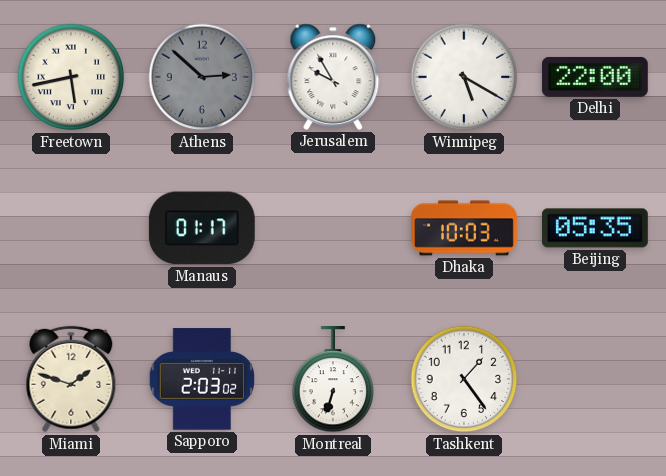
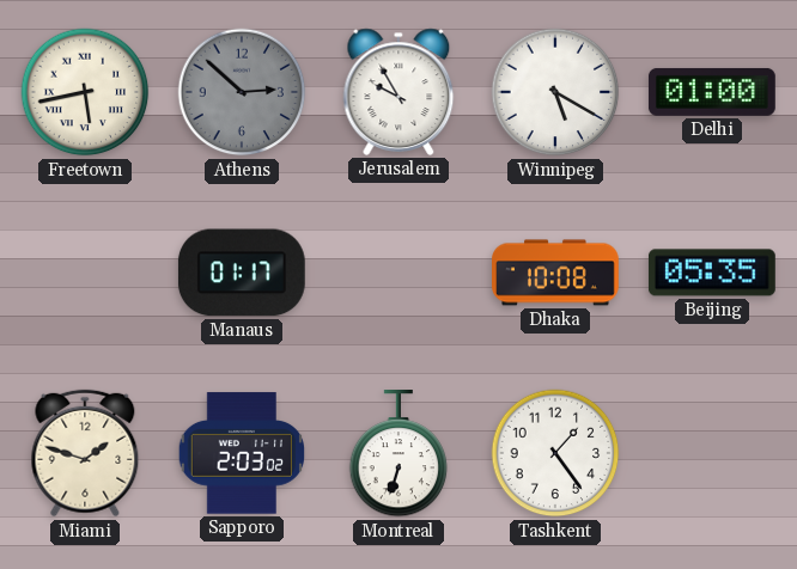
Delhi: 22:00 -> 01:00 (712, 92)
Dhaka: 10:03 -> 10:08 (556, 273)
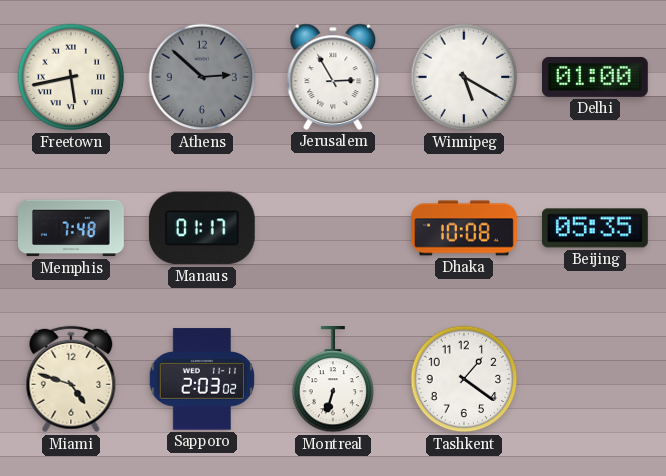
Jerusalem: 9:55 -> 2:55 (333, 77)
Memphis: none -> 7:48 (72, 228)
Miami: 1:48 -> 4:48 (71, 379)
Tashkent: 1:24 -> 1:21 (464, 379)
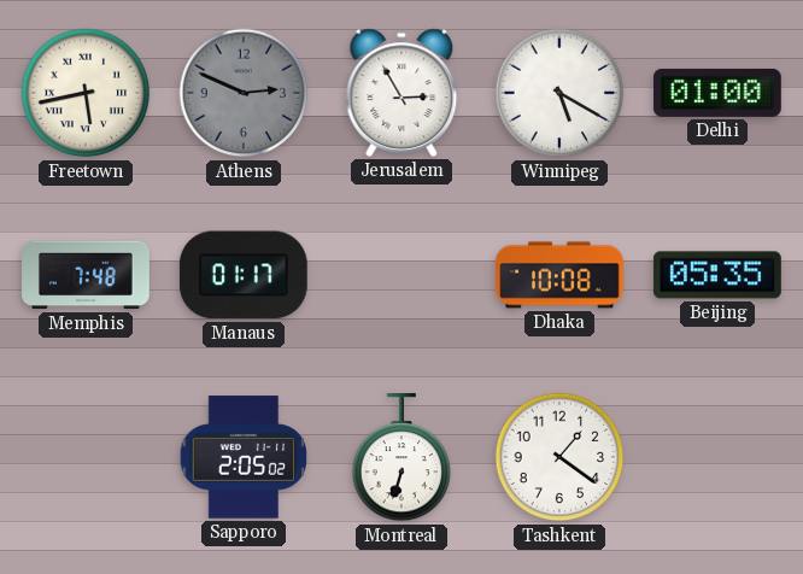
Athens: 2:52 -> 2:49 (244, 93)
Miami: 4:48 -> none (71, 379)
Sapporo: 2:03 -> 2:05 (242, 457)
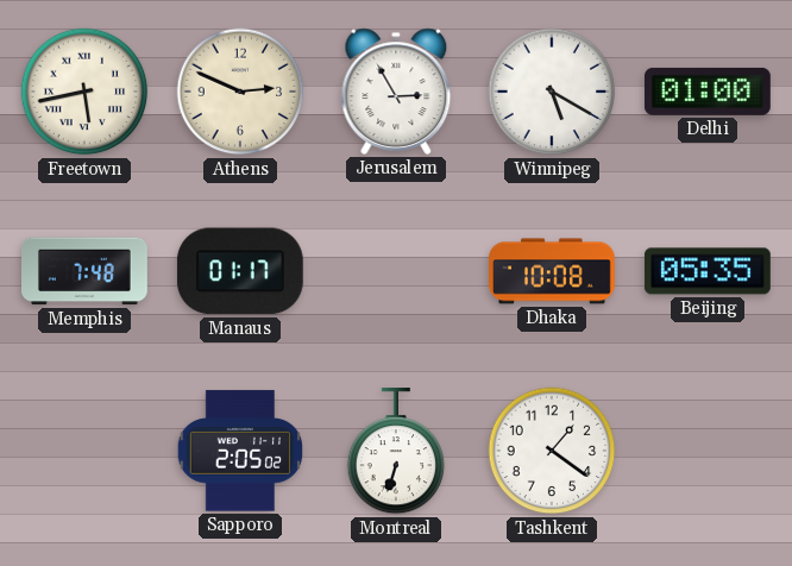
Athens dial: grey -> cream (240, 92)
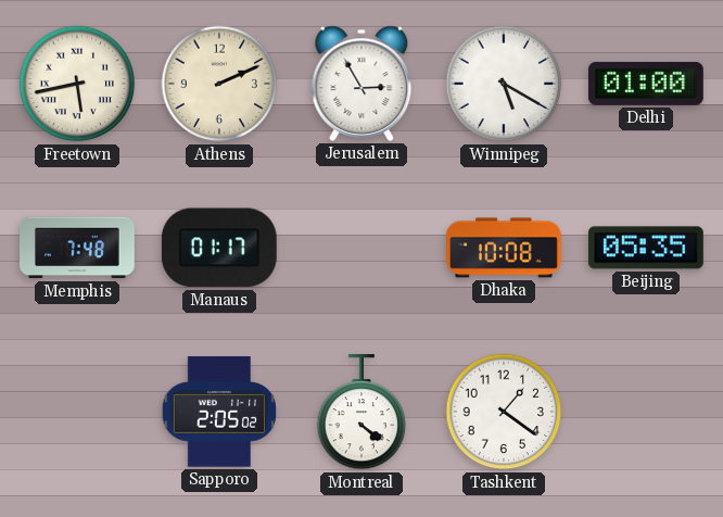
Athens: 2:49 -> 2:11 (219, 84)
Montreal: 6:33 -> 4:21 (361, 413)
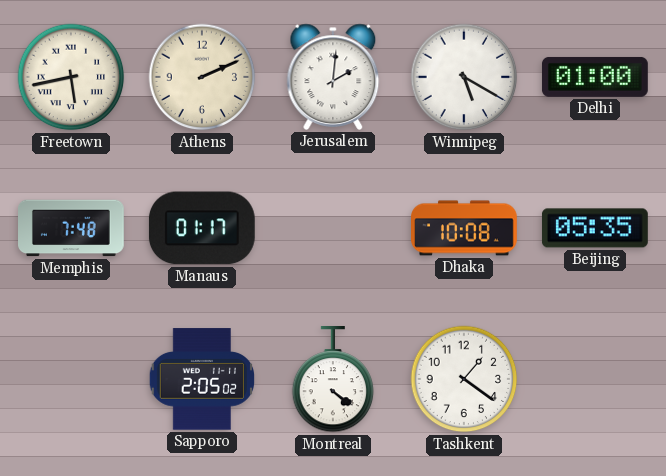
Jerusalem: 2:55 -> 2:01 (333, 77)
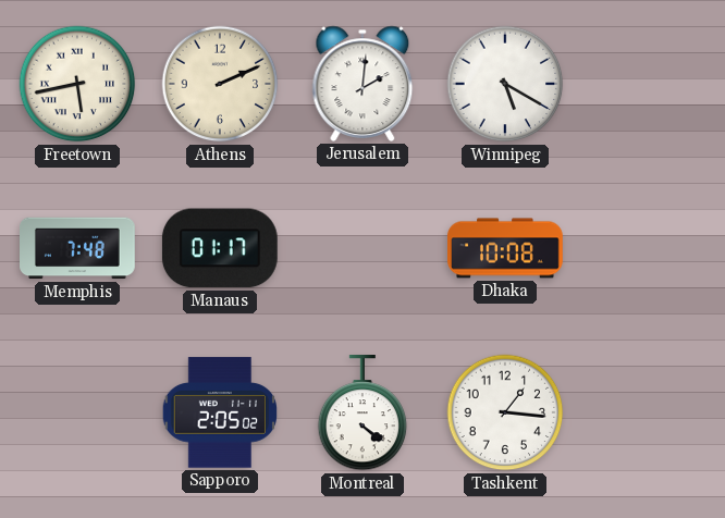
Delhi: 01:00 -> none (595, 77)
Beijing: 05:35 -> none (595, 228)
Tashkent: 1:21 -> 1:16 (505, 412)
